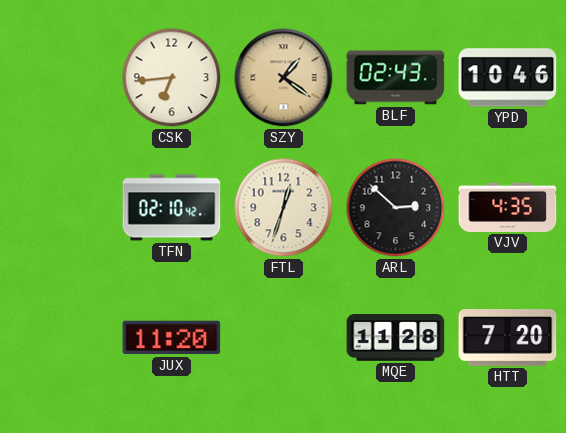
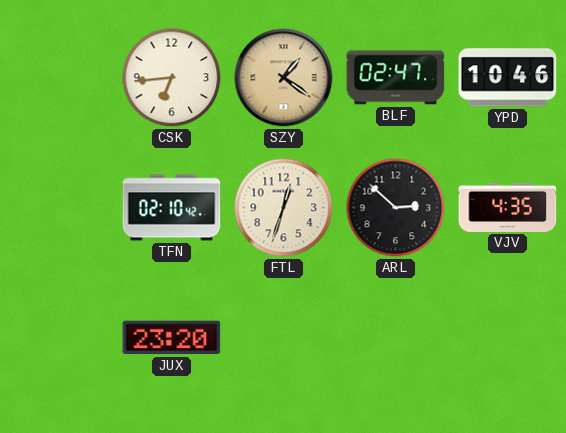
BLF: 02:43 -> 02:47 (396, 78)
JUX: 11:20 -> 23:20 (172, 338)
MQE: 11:28 -> none (396, 338)
HTT: 7:20 -> none (508, 338)
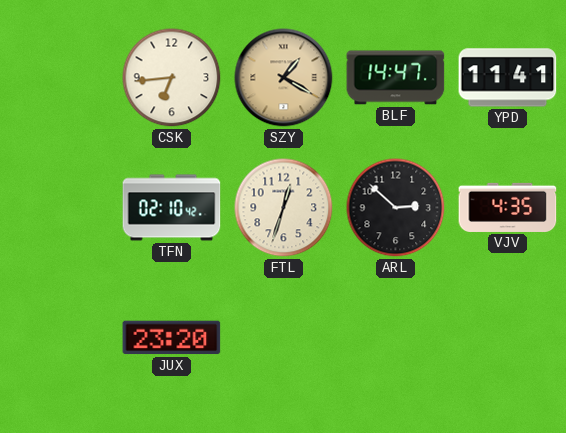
SZY: 1:21 -> 1:20 (284, 78)
BLF: 02:47 -> 14:47 (396, 78)
YPD: 10:46 -> 11:41 (508, 78)
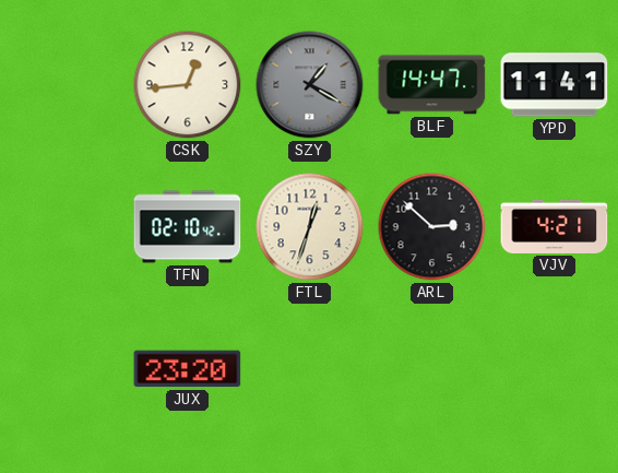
CSK: 6:44 -> 12:44 (188, 85)
SZY dial: champagne -> grey (310, 85)
VJV: 4:35 -> 4:21 (555, 226)
